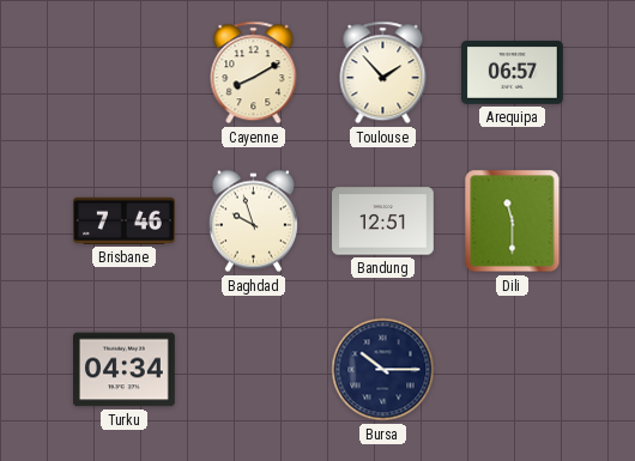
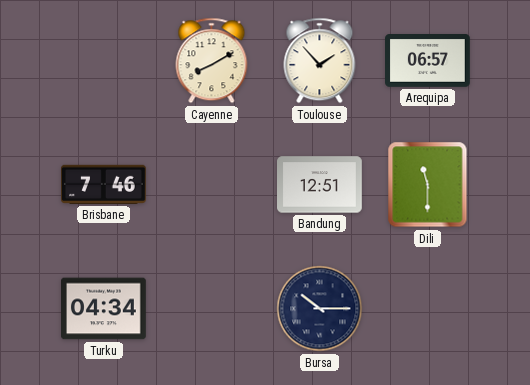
Baghdad: 9:57 -> none (253, 222)
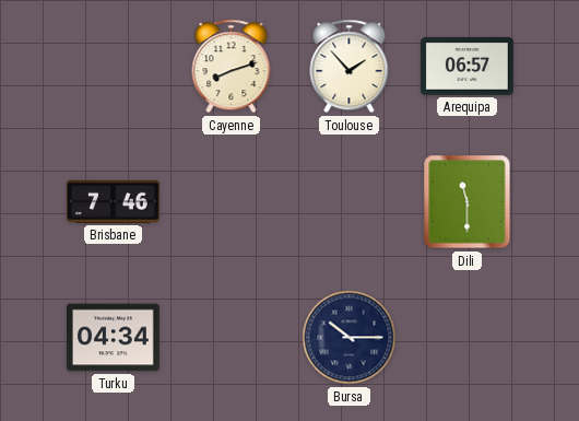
Cayenne: 8:10 -> 8:12 (232, 67)
Bandung: 12:51 -> none (320, 185)
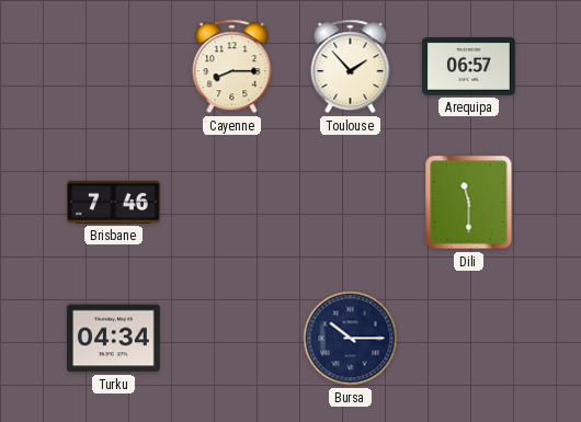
Cayenne: 8:12 -> 8:15 (232, 67)
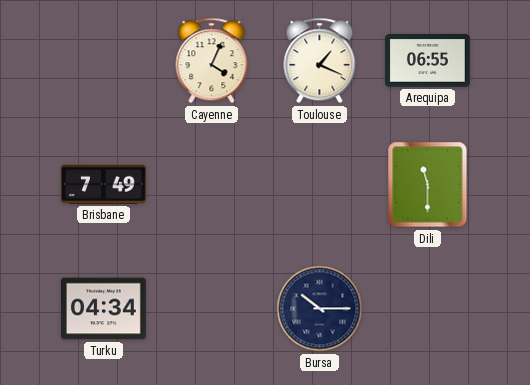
Cayenne: 8:15 -> 4:04 (212, 61)
Toulouse: 1:53 -> 1:19 (320, 61)
Arequipa: 06:57 -> 06:55 (428, 61)
Brisbane: 7:46 -> 7:49 (104, 184)
